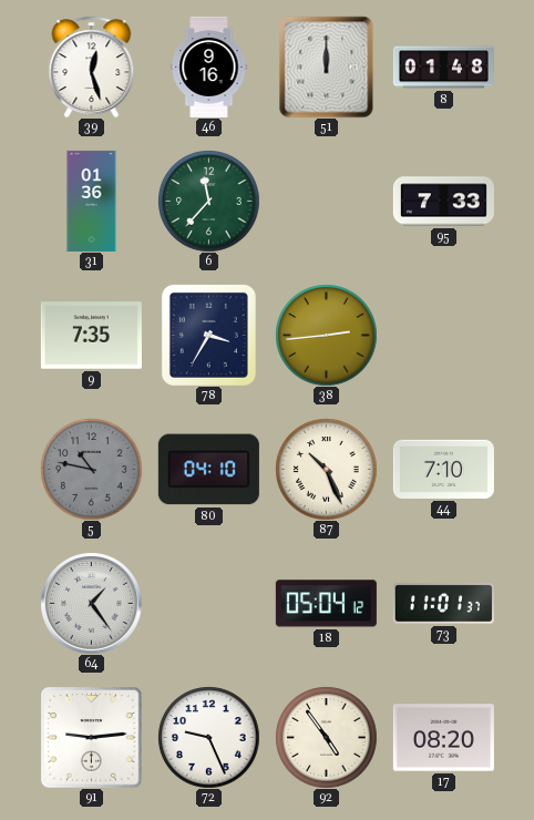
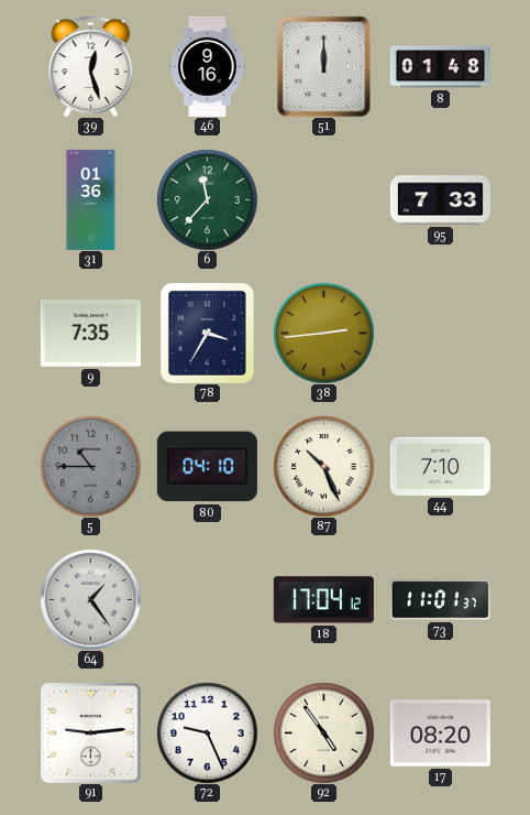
5: 10:47 -> 10:45 (90, 466)
18: 05:04 -> 17:04 (323, 600)
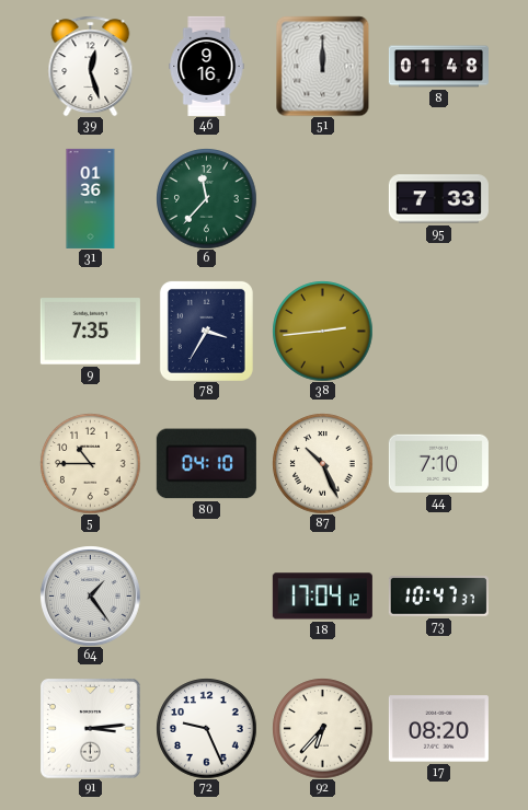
5 dial: grey -> cream (90, 463)
73: 11:01 -> 10:47 (438, 597)
91: 9:14 -> 3:14 (90, 728)
92: 4:54 -> 6:37 (322, 728)
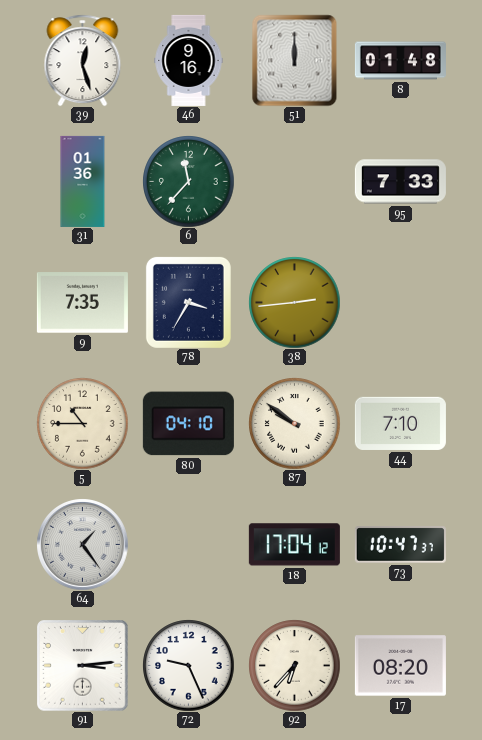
87: 10:26 -> 9:51 (294, 423)
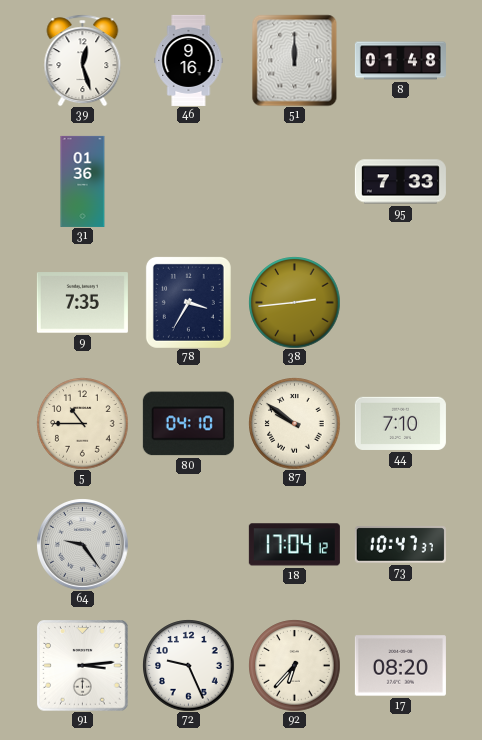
6: 11:37 -> none (188, 181)
64: 1:24 -> 9:24 (82, 544)
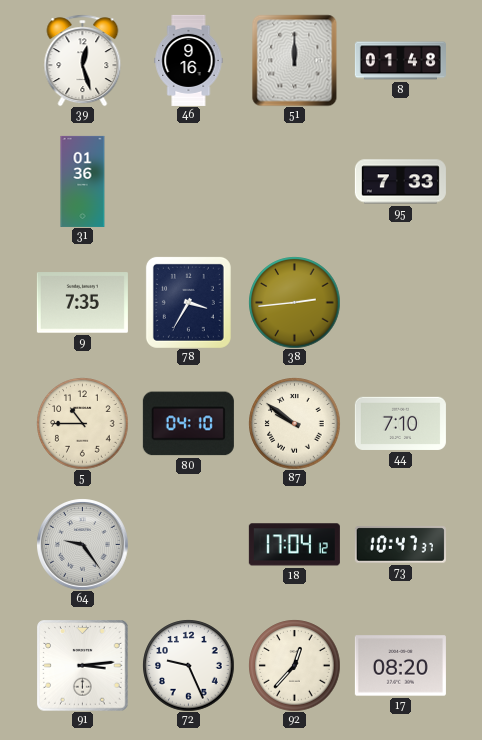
92: 6:37 -> 12:37 (294, 665)
